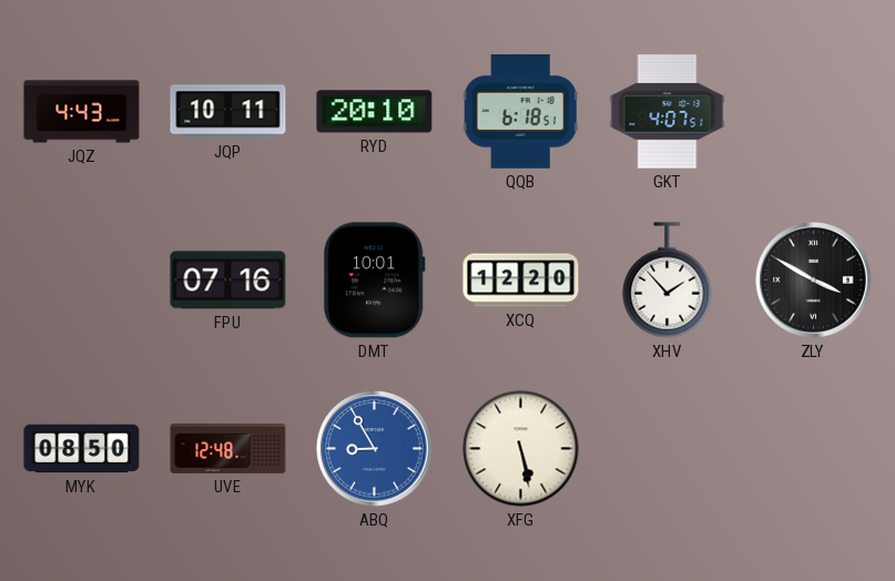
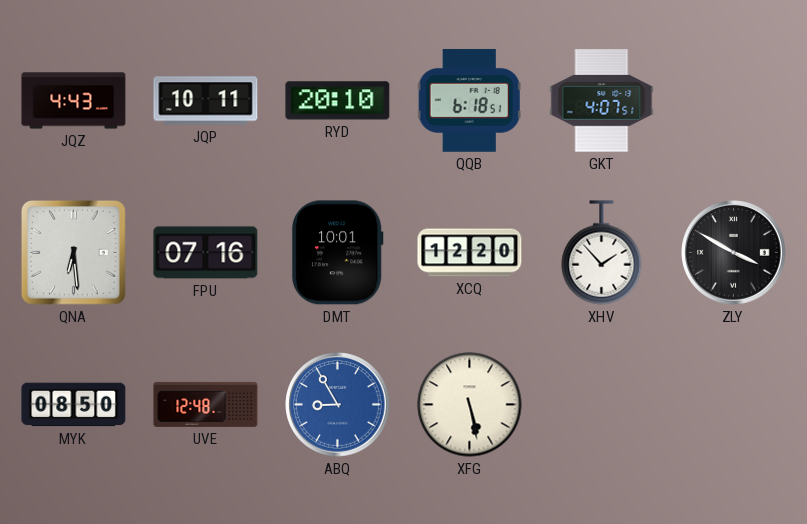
QNA: none -> 6:29 (73, 252)
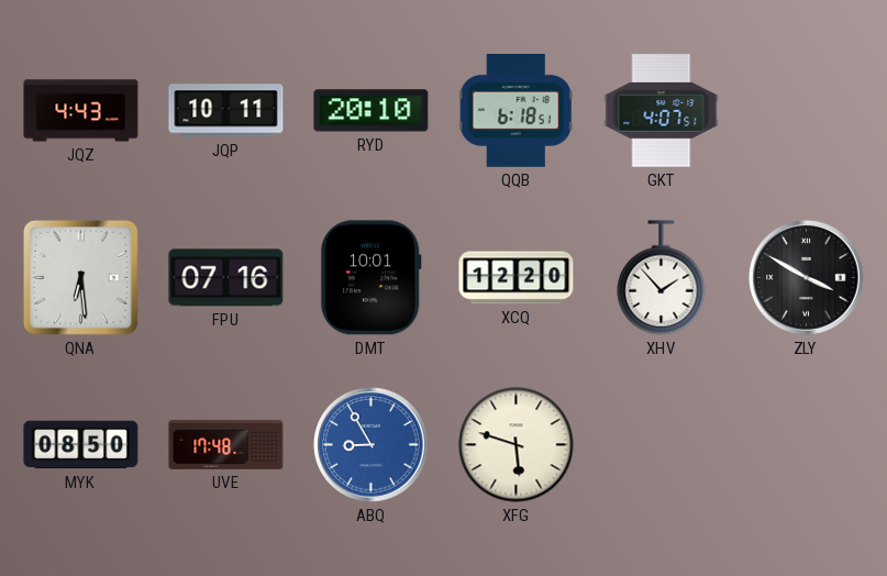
UVE: 12:48 -> 17:48 (226, 444)
XFG: 5:28 -> 5:48 (517, 445)
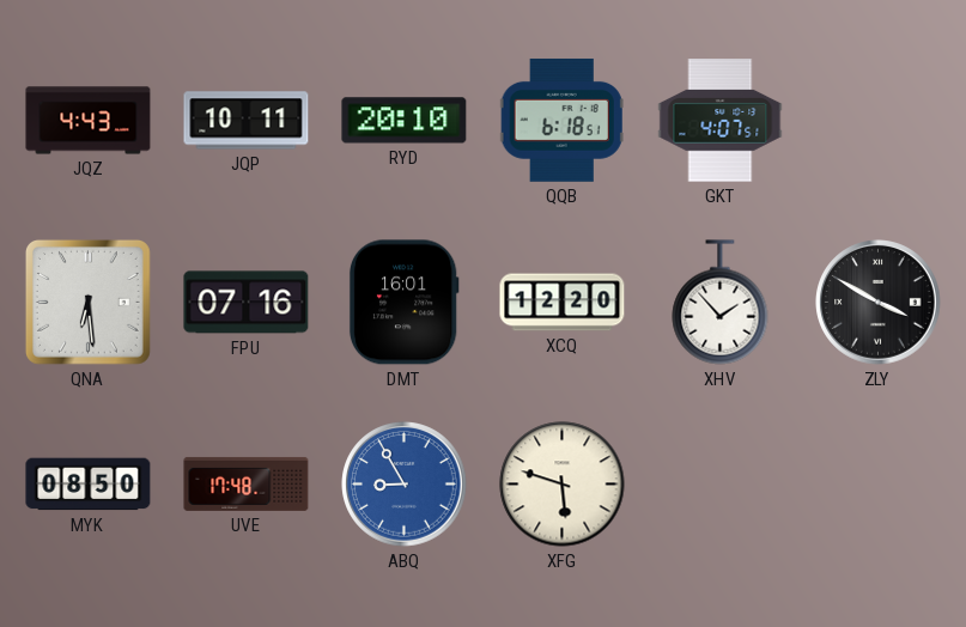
DMT: 10:01 -> 16:01 (403, 303)
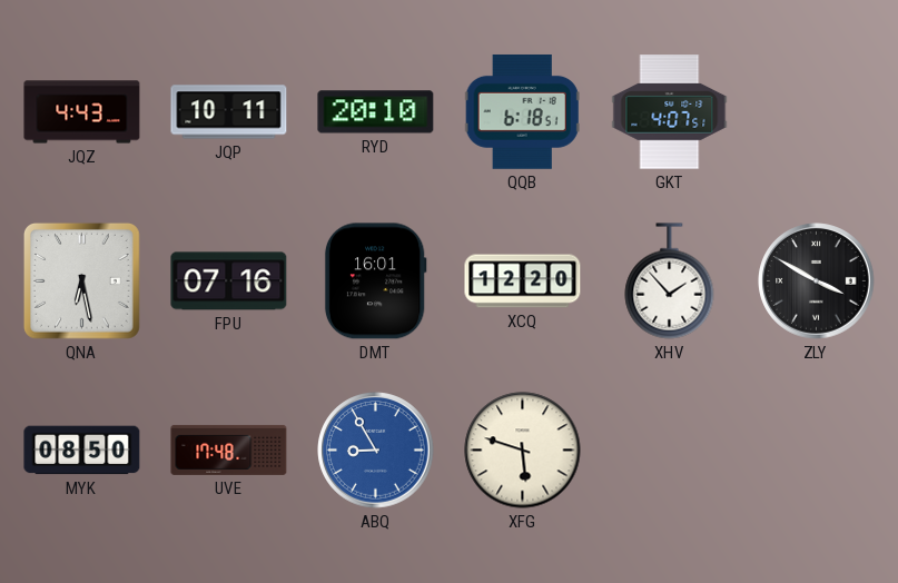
QNA: 6:29 -> 6:28 (81, 280)
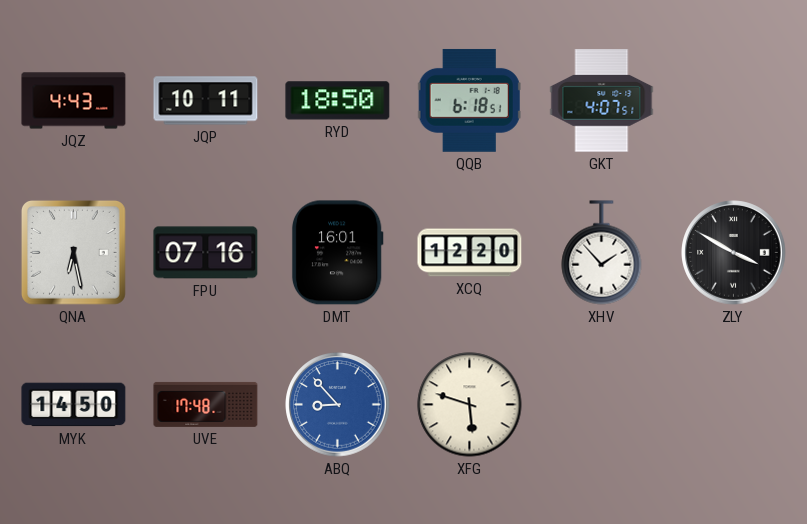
RYD: 20:10 -> 18:50 (338, 101)
MYK: 08:50 -> 14:50 (74, 405)
ABQ: 8:55 -> 8:53 (338, 405)
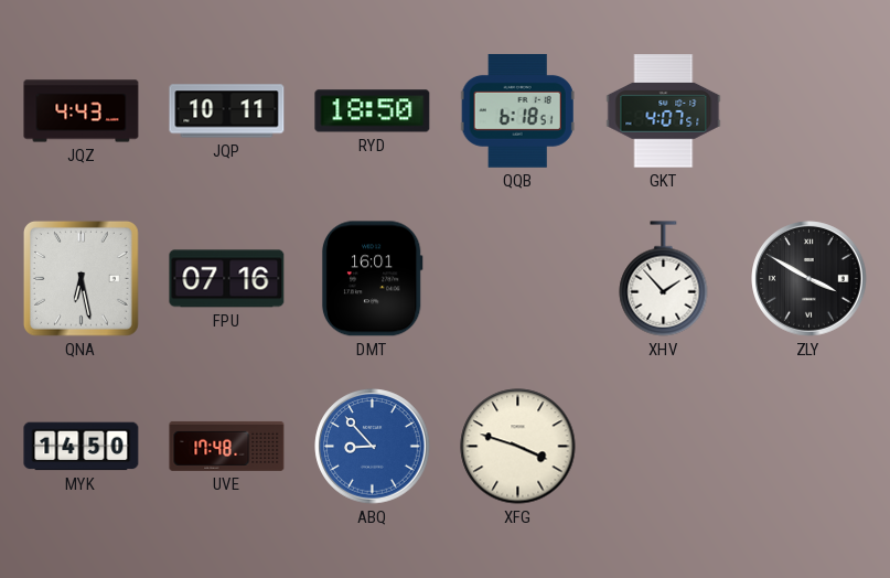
XCQ: 12:20 -> none (470, 253)
XFG: 5:48 -> 3:48 (518, 447)
